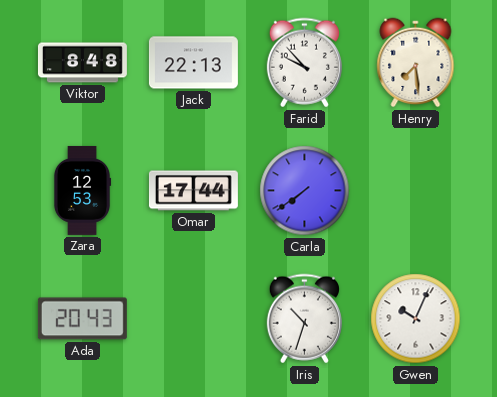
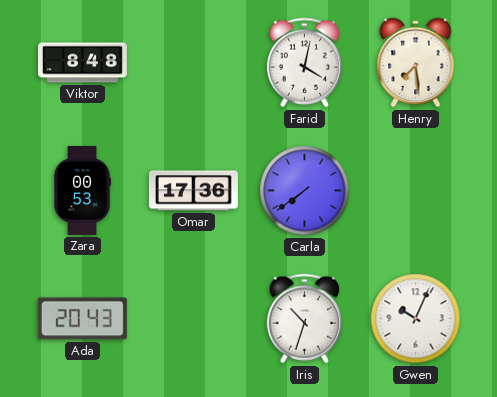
Jack: 22:13 -> none (193, 63)
Farid: 9:53 -> 4:02 (304, 63)
Zara: 12:53 -> 00:53 (82, 190)
Omar: 17:44 -> 17:36 (193, 191)
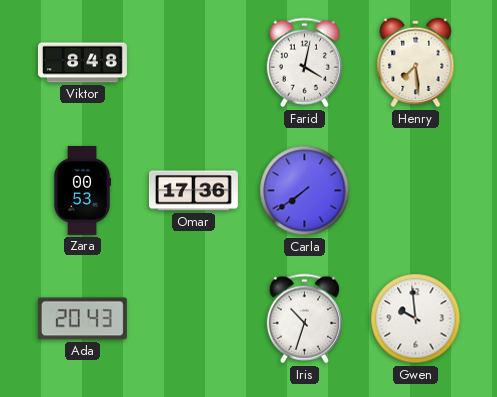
Gwen: 10:04 -> 9:59 (416, 319)
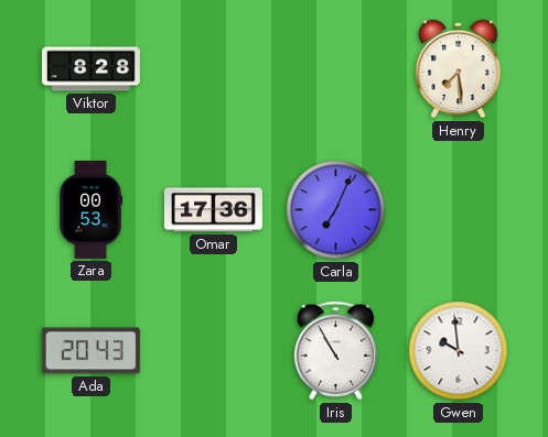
Viktor: 8:48 -> 8:28 (90, 69)
Farid: 4:02 -> none (304, 63)
Carla: 7:39 -> 7:04 (336, 210)
Iris: 10:33 -> 10:55 (335, 351)
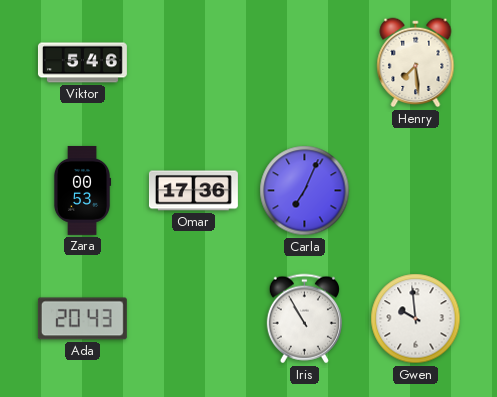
Viktor: 8:28 -> 5:46 (82, 63)
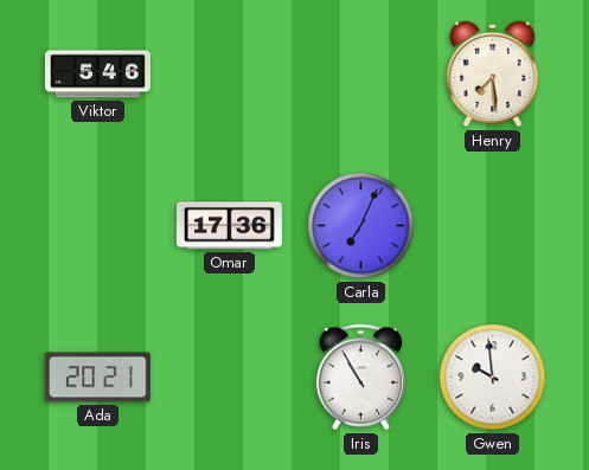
Zara: 00:53 -> none (82, 190)
Ada: 20:43 -> 20:21 (97, 378)
